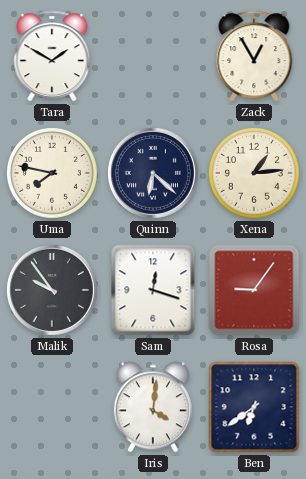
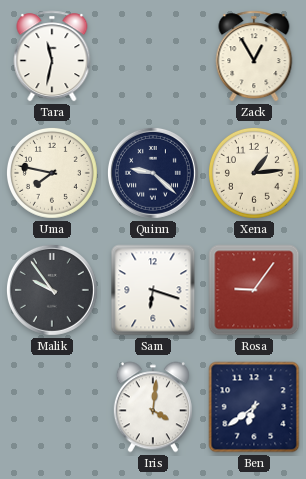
Tara: 1:50 -> 11:32 (52, 56)
Quinn: 6:22 -> 9:22 (153, 173)
Sam: 12:18 -> 6:18 (153, 290)
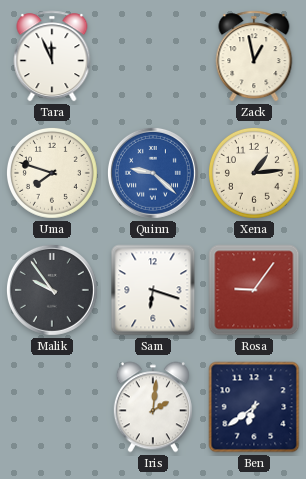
Tara: 11:32 -> 11:56 (52, 56)
Zack: 12:55 -> 12:58 (254, 56)
Uma: 7:47 -> 7:48 (52, 173)
Quinn dial: navy -> blue (153, 173)
Iris: 4:01 -> 2:01 (153, 407)
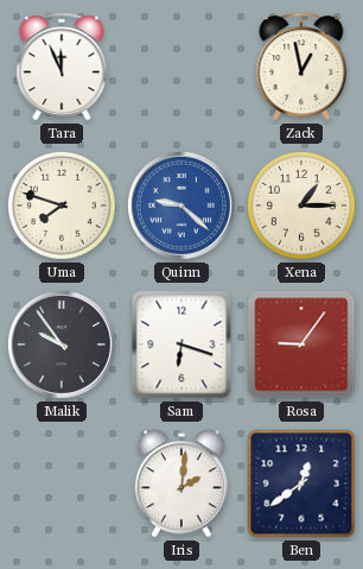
Xena: 1:14 -> 1:15 (301, 206)
Ben: 6:39 -> 12:39 (301, 483)
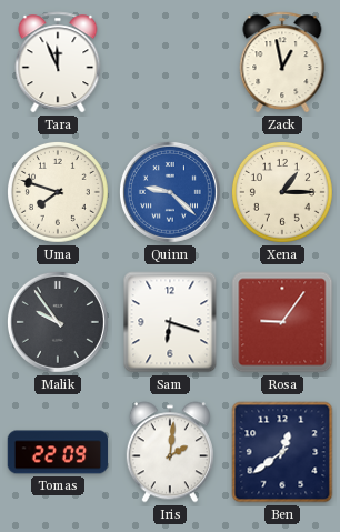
Tomas: none -> 22:09 (58, 452)
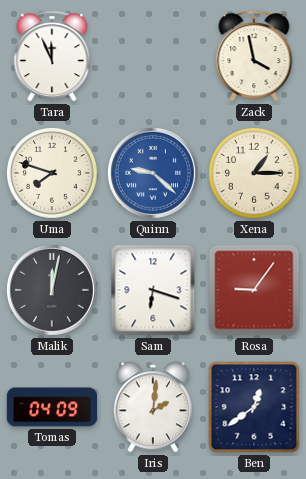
Zack: 12:58 -> 3:58 (254, 56)
Malik: 9:54 -> 12:02 (52, 290)
Tomas: 22:09 -> 04:09 (52, 407)
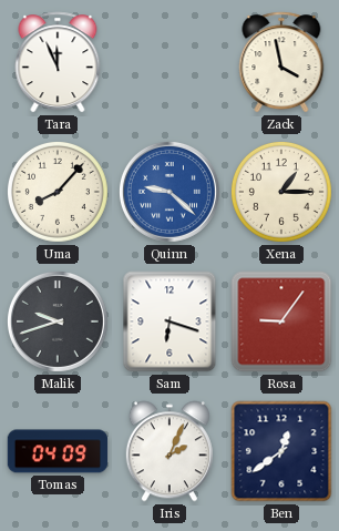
Uma: 7:48 -> 8:07 (58, 192)
Malik: 12:02 -> 9:42 (58, 321)
Iris: 2:01 -> 2:04 (169, 451)
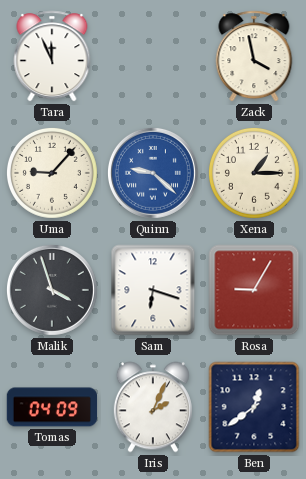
Uma: 8:07 -> 9:07 (52, 173)
Malik: 9:42 -> 3:57 (52, 290)
Rosa: 9:06 -> 9:05 (254, 290)
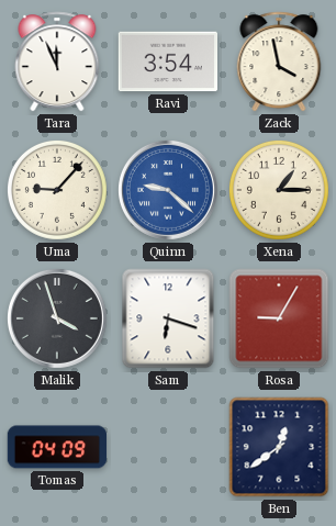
Ravi: none -> 3:54 (167, 61)
Iris: 2:04 -> none (153, 407)
